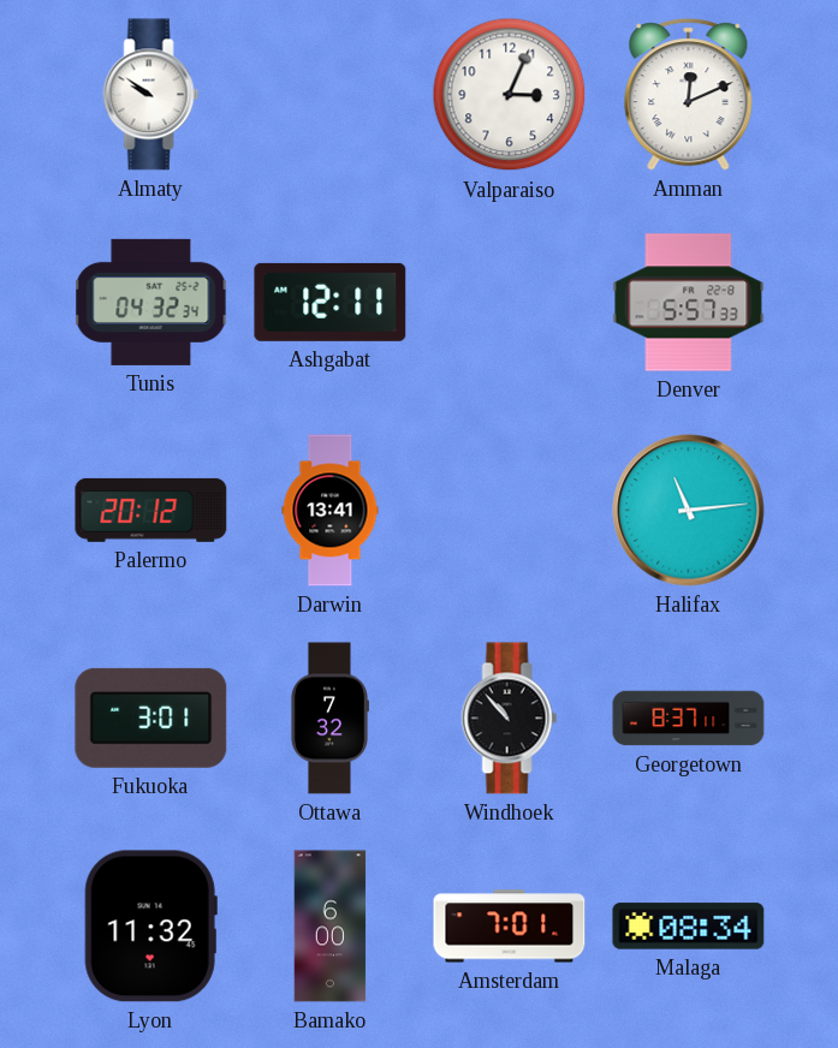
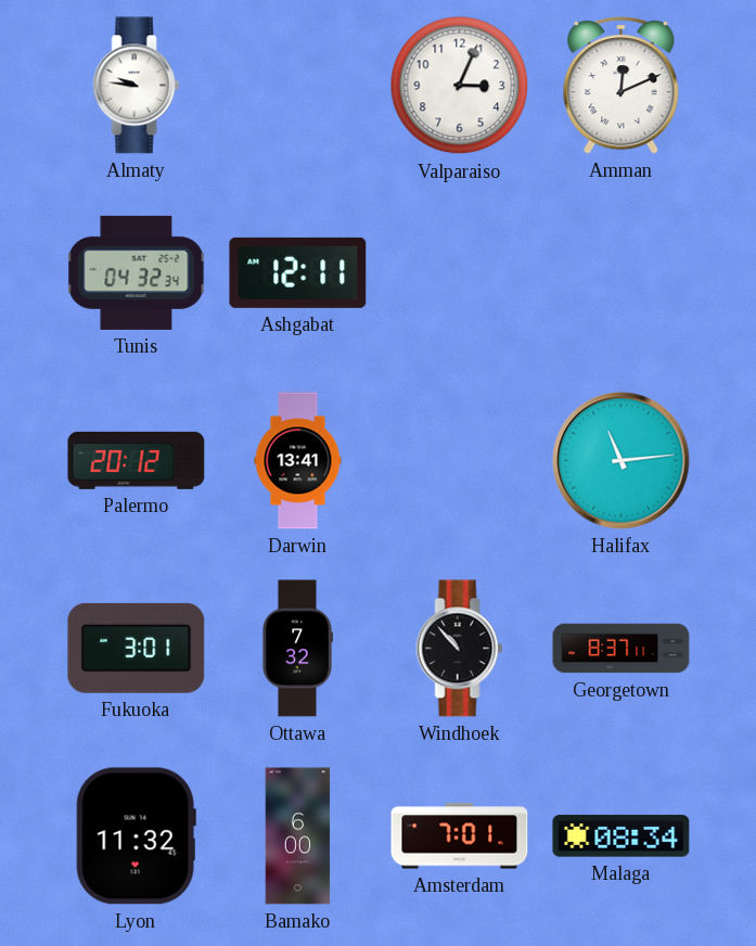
Almaty: 9:51 -> 9:46 (137, 86)
Denver: 5:57 -> none (689, 303)
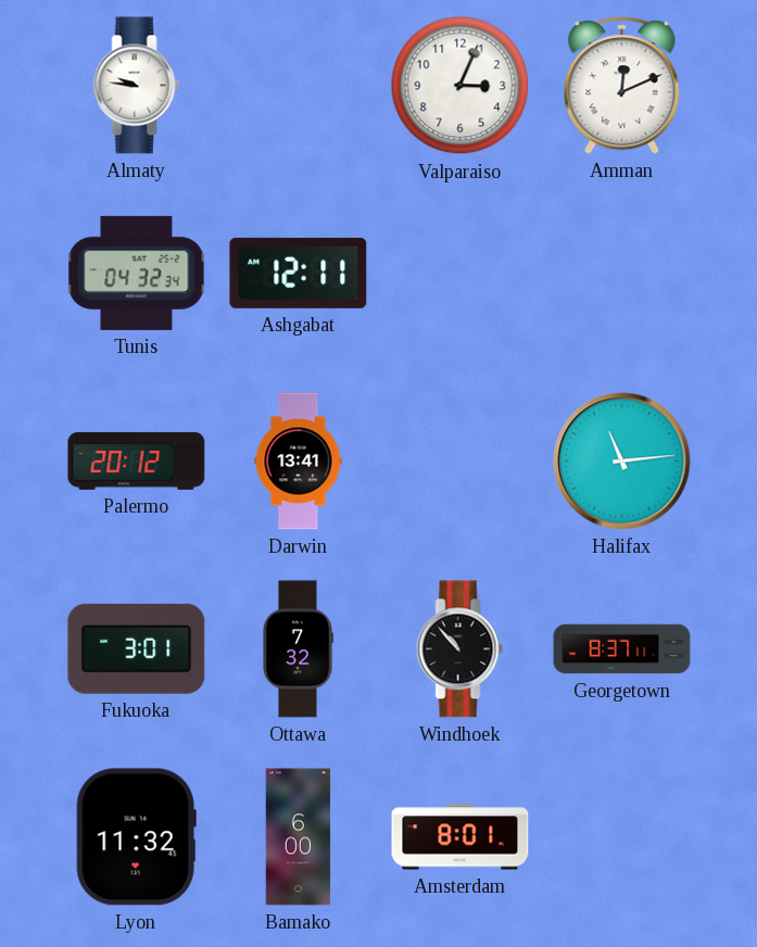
Amsterdam: 7:01 -> 8:01 (460, 837)
Malaga: 08:34 -> none (622, 836)
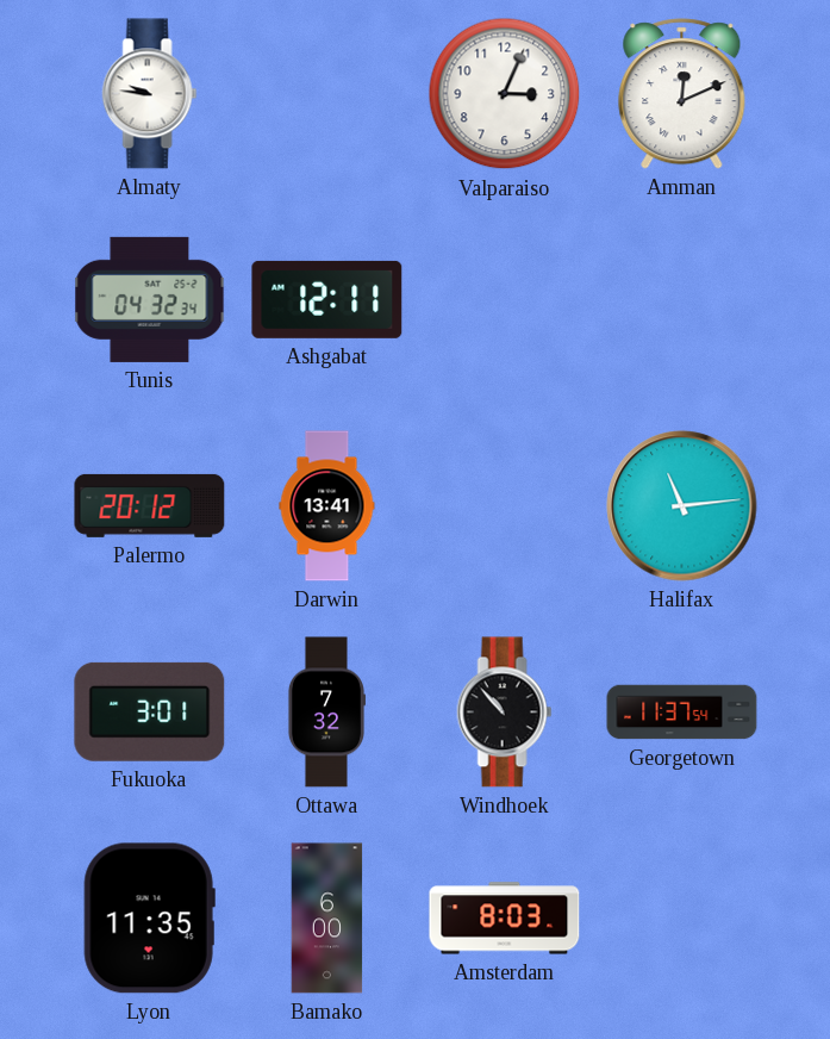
Georgetown: 8:37 -> 11:37 (682, 713)
Lyon: 11:32 -> 11:35 (149, 919)
Amsterdam: 8:01 -> 8:03 (505, 919)
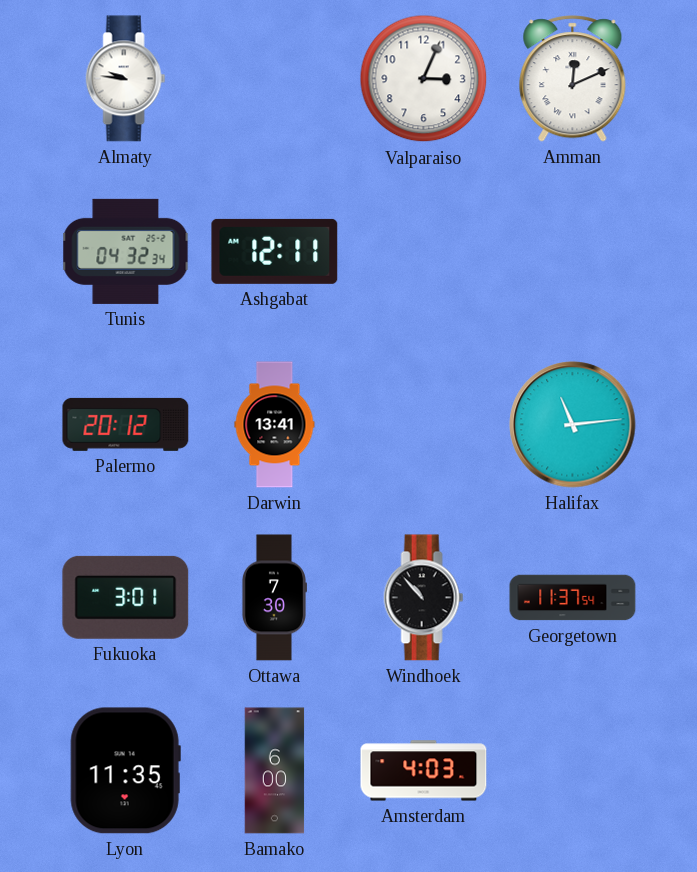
Ottawa: 7:32 -> 7:30 (274, 598)
Amsterdam: 8:03 -> 4:03 (424, 771)
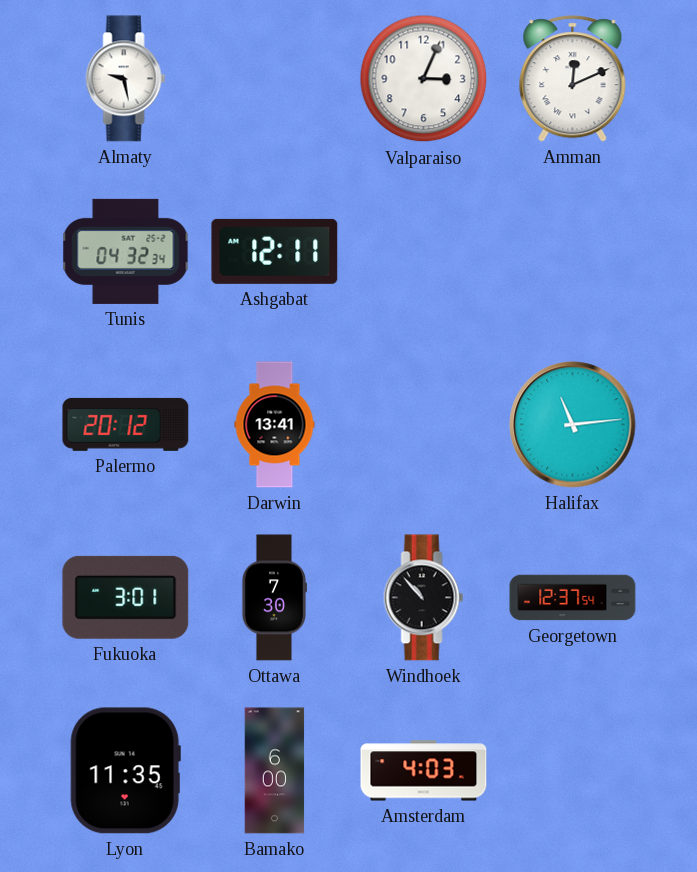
Almaty: 9:46 -> 9:28 (126, 79)
Georgetown: 11:37 -> 12:37 (573, 598)
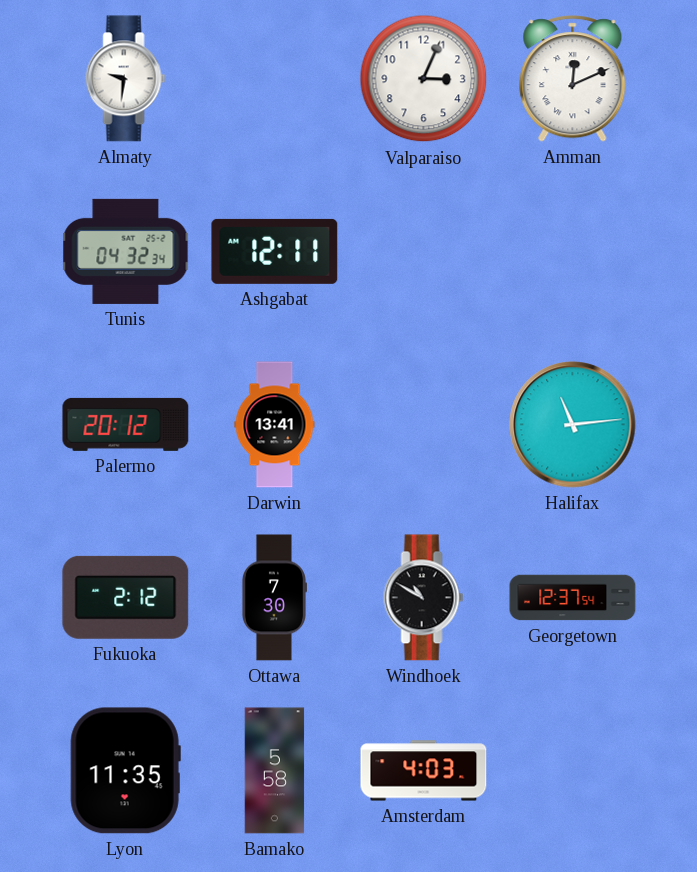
Almaty: 9:28 -> 9:31 (126, 79)
Fukuoka: 3:01 -> 2:12 (126, 597)
Windhoek: 10:53 -> 10:50 (424, 598)
Bamako: 6:00 -> 5:58 (275, 771)
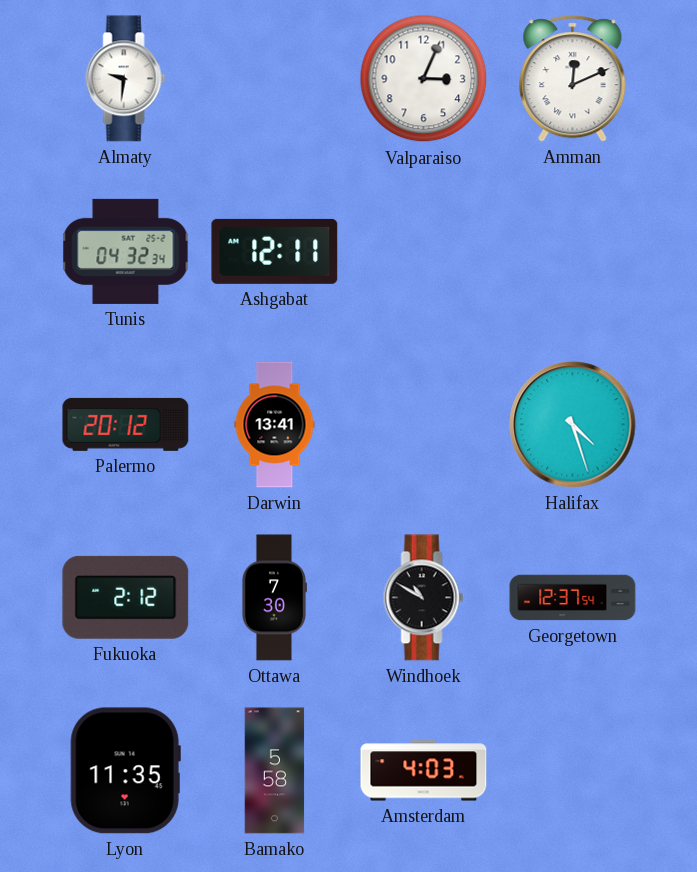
Halifax: 11:14 -> 4:27 (573, 425)
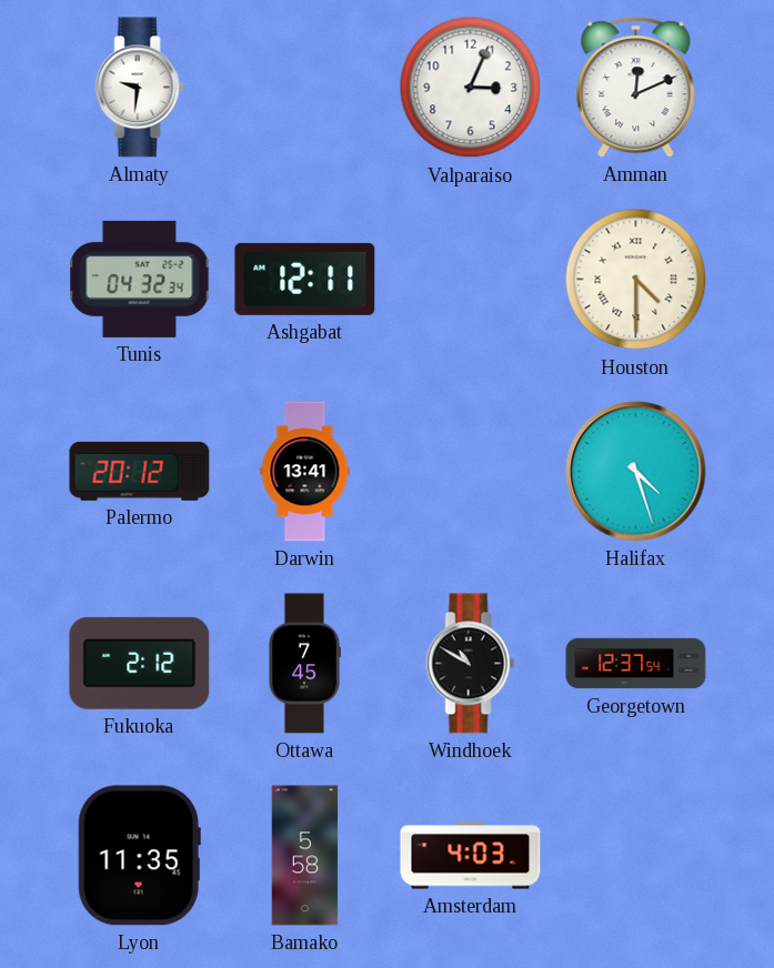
Houston: none -> 4:30 (636, 280)
Ottawa: 7:30 -> 7:45 (304, 664)
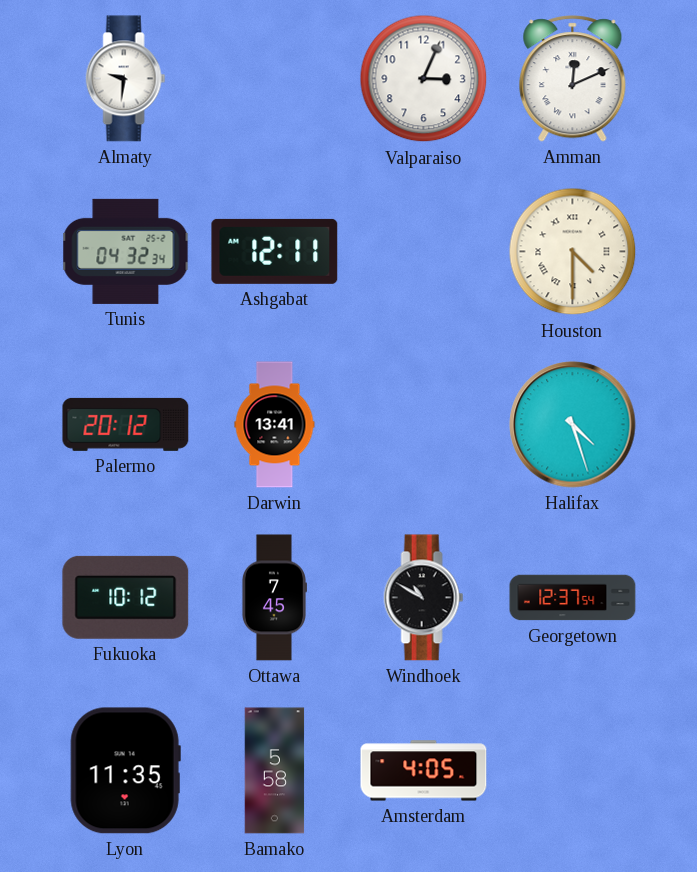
Fukuoka: 2:12 -> 10:12 (126, 597)
Amsterdam: 4:03 -> 4:05 (424, 771)
